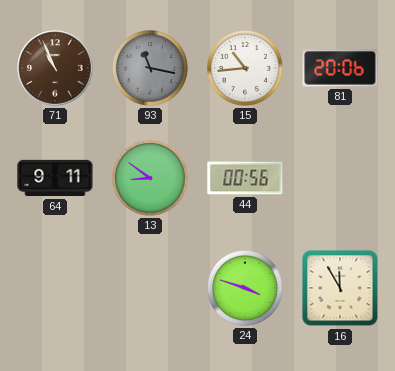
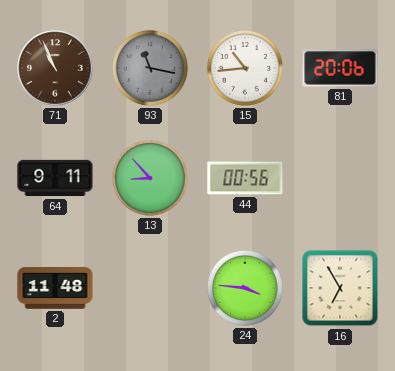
13: 8:51 -> 8:53 (150, 178)
2: none -> 11:48 (55, 288)
24: 3:48 -> 3:46 (245, 288)
16: 11:55 -> 6:55 (340, 288)
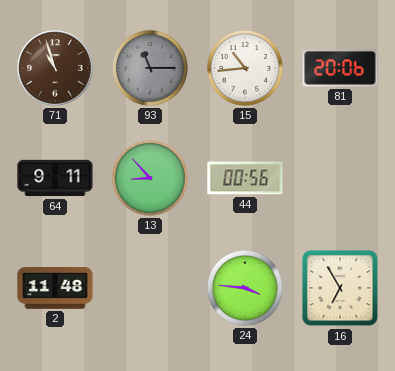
71: 10:56 -> 10:57 (55, 68)
93: 11:17 -> 11:15 (150, 68)
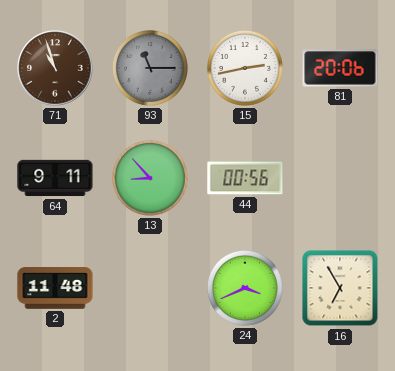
15: 10:44 -> 2:43 (245, 68)
24: 3:46 -> 3:41 (245, 288)
